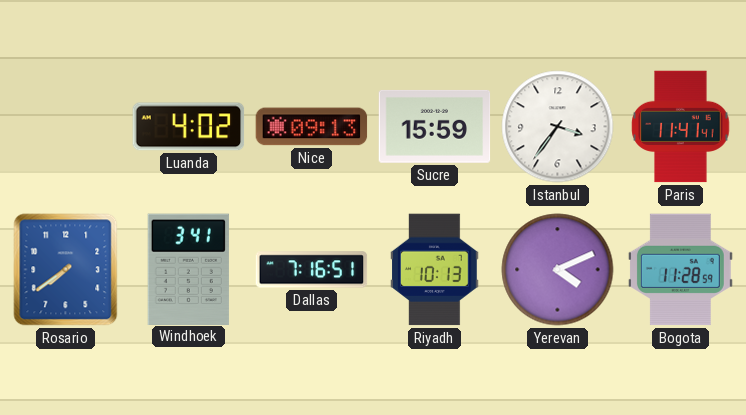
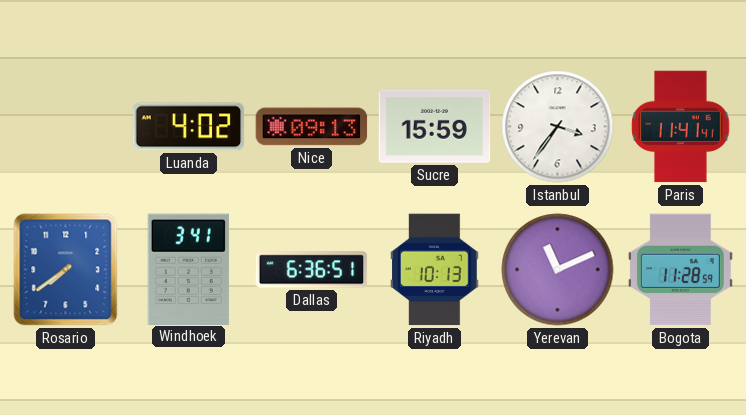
Dallas: 7:16 -> 6:36 (312, 270)
Yerevan: 4:11 -> 11:11 (558, 270)
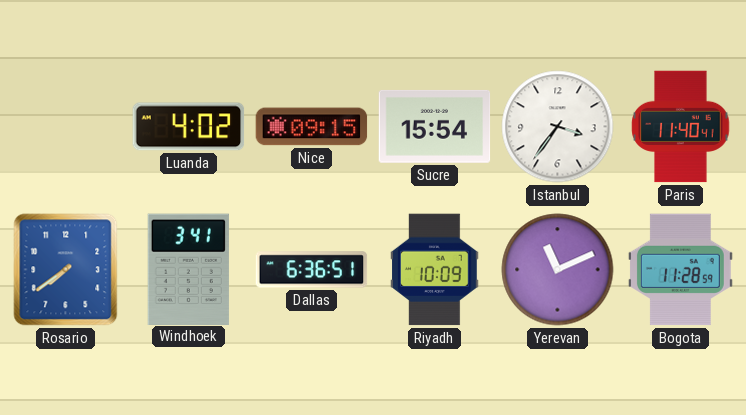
Nice: 09:13 -> 09:15 (312, 127)
Sucre: 15:59 -> 15:54 (435, 126)
Paris: 11:41 -> 11:40 (681, 127)
Riyadh: 10:13 -> 10:09 (435, 270)
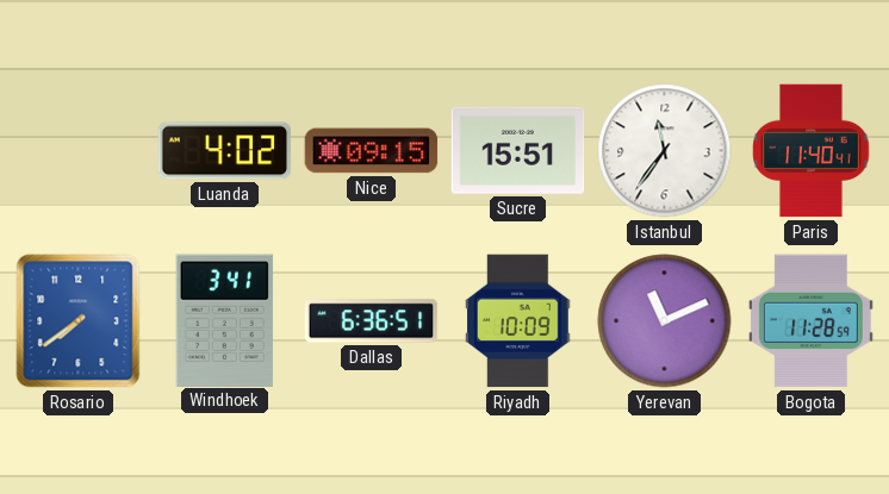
Sucre: 15:54 -> 15:51 (518, 150)
Istanbul: 3:36 -> 11:36 (665, 151)
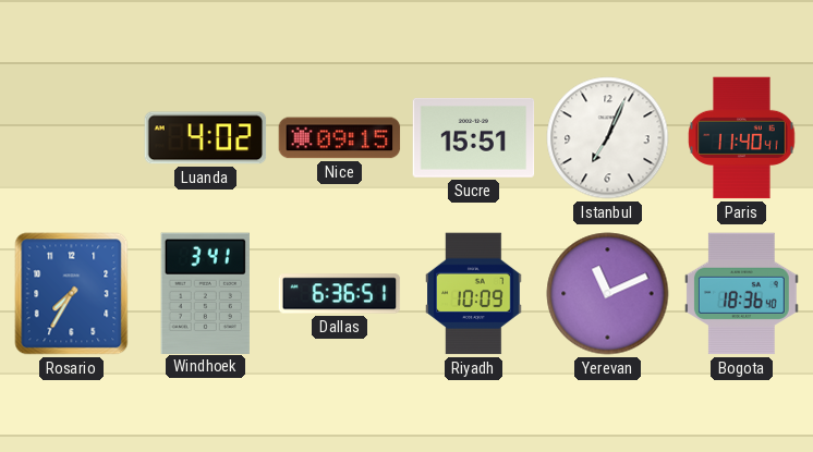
Istanbul: 11:36 -> 7:04 (608, 138)
Rosario: 7:39 -> 7:35 (72, 294)
Bogota: 11:28 -> 18:36 (741, 294)
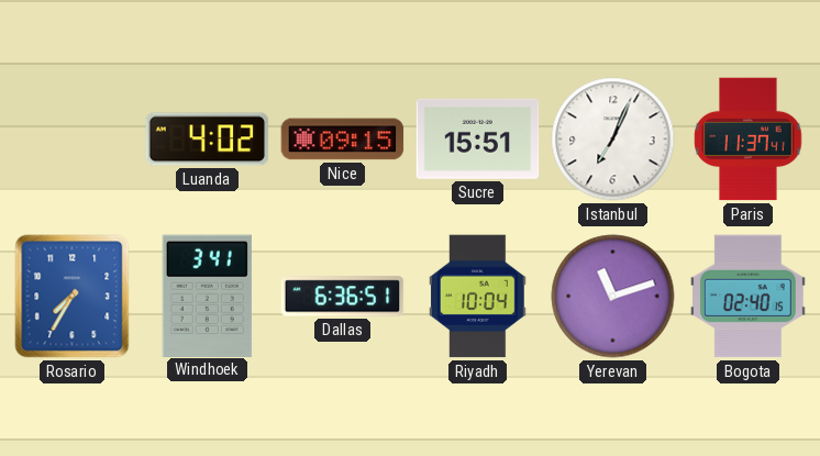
Paris: 11:40 -> 11:37 (749, 140)
Riyadh: 10:09 -> 10:04 (478, 297)
Yerevan: 11:11 -> 11:12 (613, 297)
Bogota: 18:36 -> 02:40 (747, 297)
